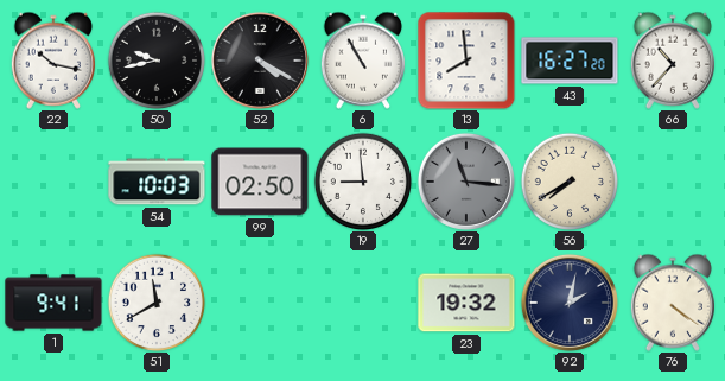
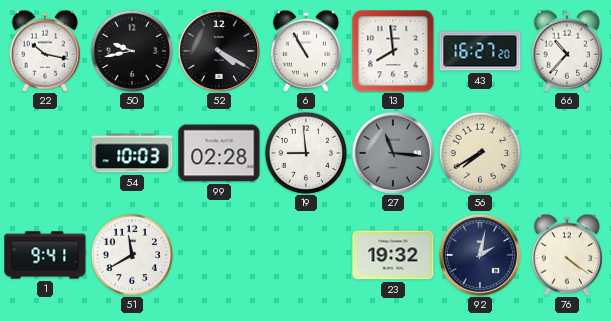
99: 02:50 -> 02:28 (219, 153)
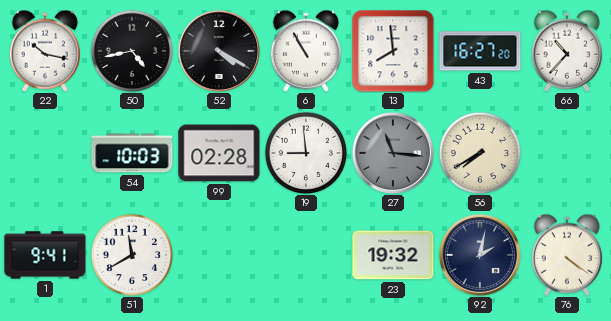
50: 9:43 -> 4:43 (132, 51)
